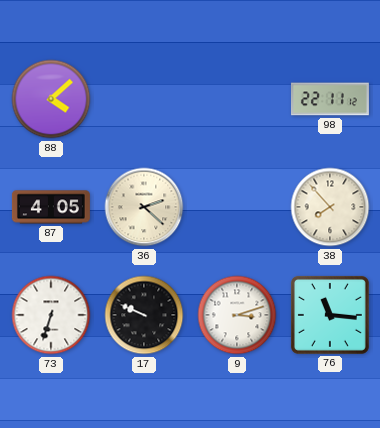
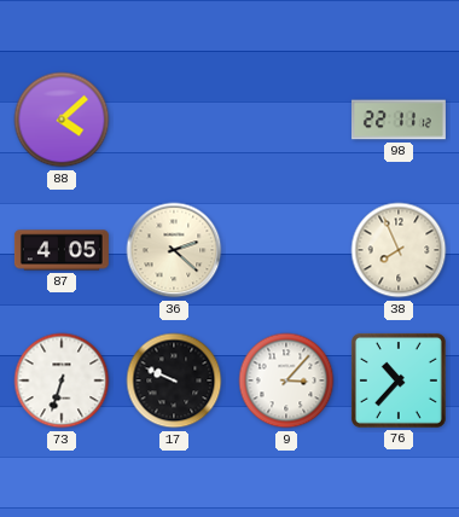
38: 7:53 -> 7:56 (399, 250)
9: 3:12 -> 3:07 (286, 381)
76: 11:16 -> 10:37 (399, 381)
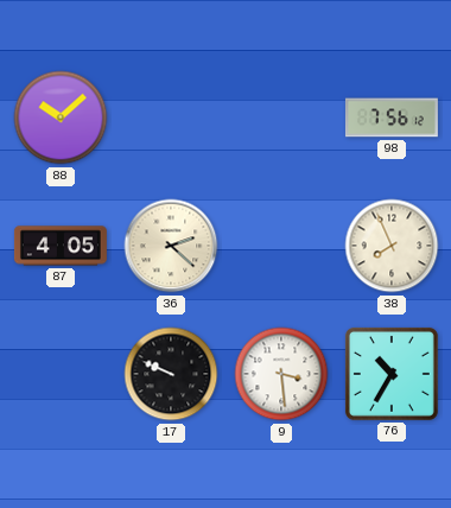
88: 4:08 -> 10:08 (61, 118)
98: 22:11 -> 7:56 (392, 118)
73: 6:33 -> none (62, 381)
9: 3:07 -> 3:29 (281, 374)
76: 10:37 -> 10:35 (392, 374)
